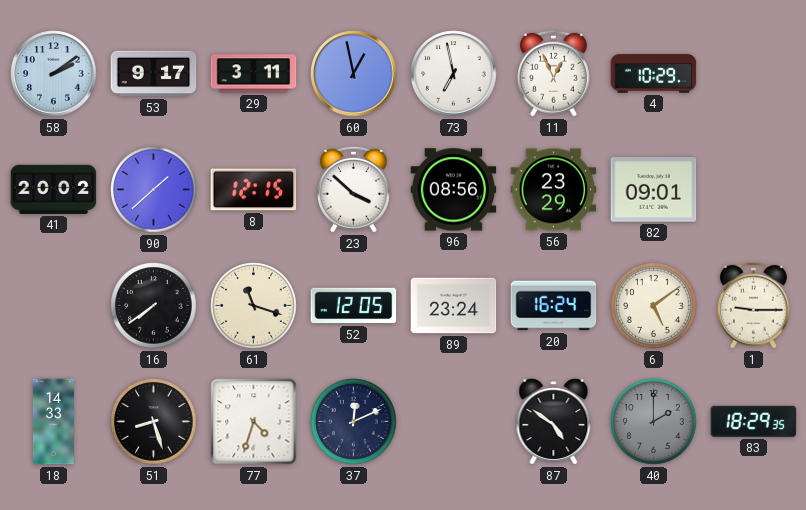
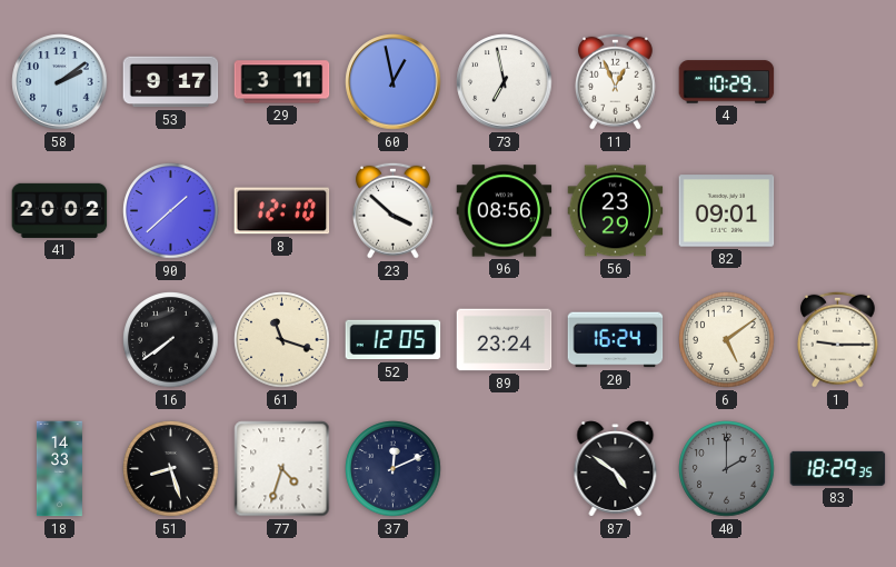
8: 12:15 -> 12:10 (282, 211)
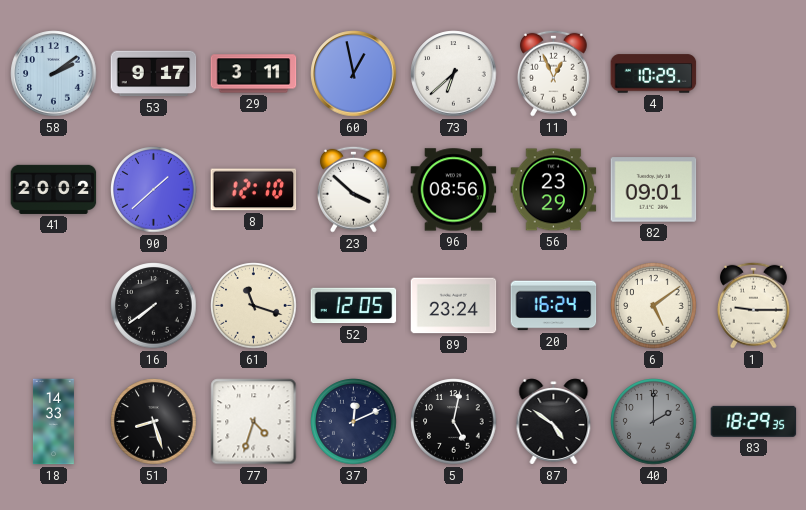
73: 6:58 -> 6:38 (454, 74)
5: none -> 5:02 (454, 422)
